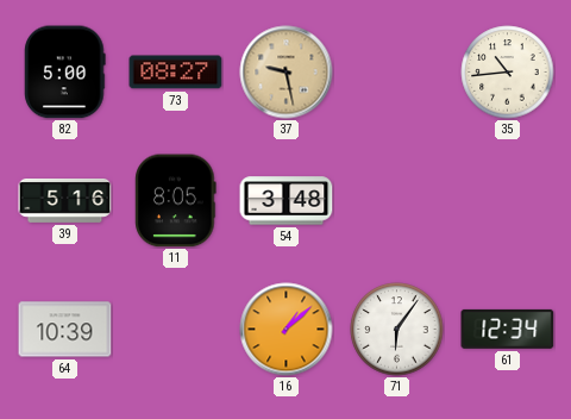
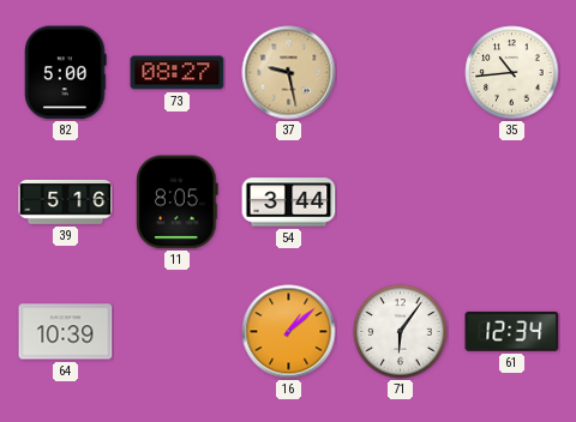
54: 3:48 -> 3:44 (289, 203)
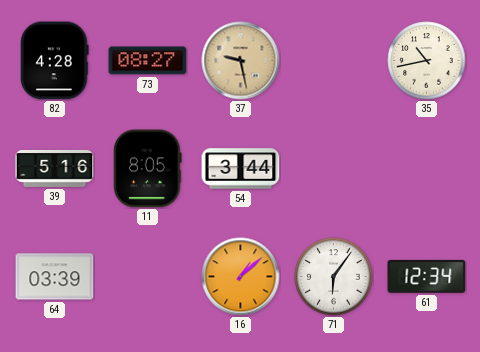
82: 5:00 -> 4:28 (55, 61)
35: 10:44 -> 10:43 (427, 61)
64: 10:39 -> 03:39 (55, 277)
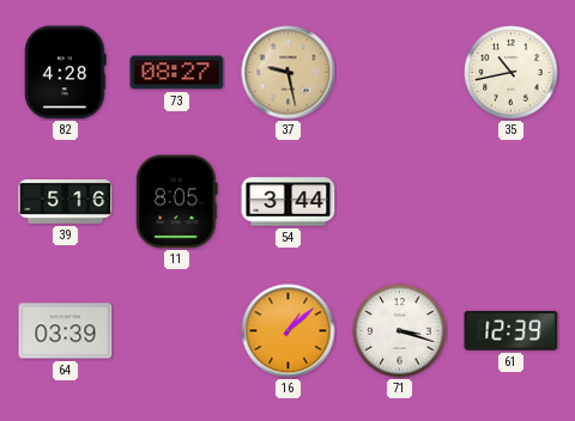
71: 6:06 -> 3:18 (400, 331)
61: 12:34 -> 12:39 (512, 330)
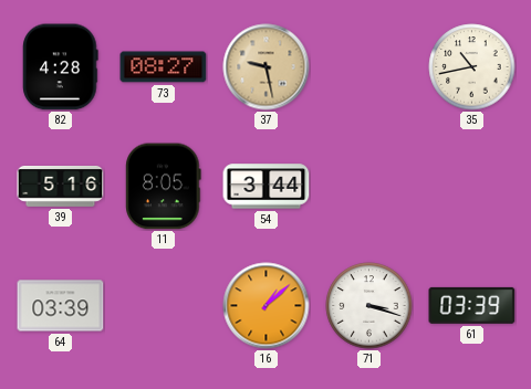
61: 12:39 -> 03:39 (472, 305)
